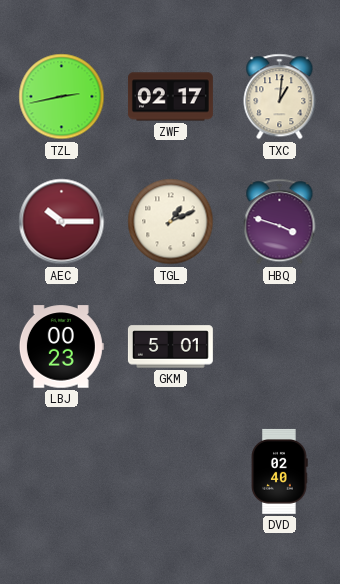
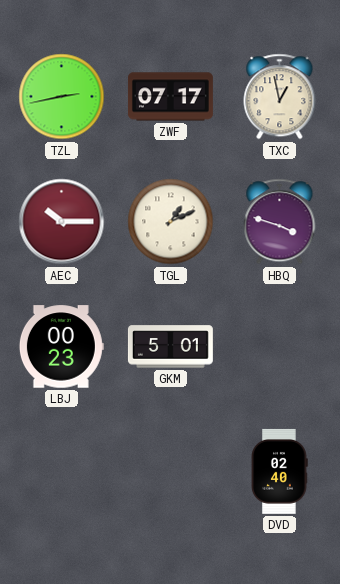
ZWF: 02:17 -> 07:17 (170, 97)
TXC: 1:01 -> 12:58 (280, 97)
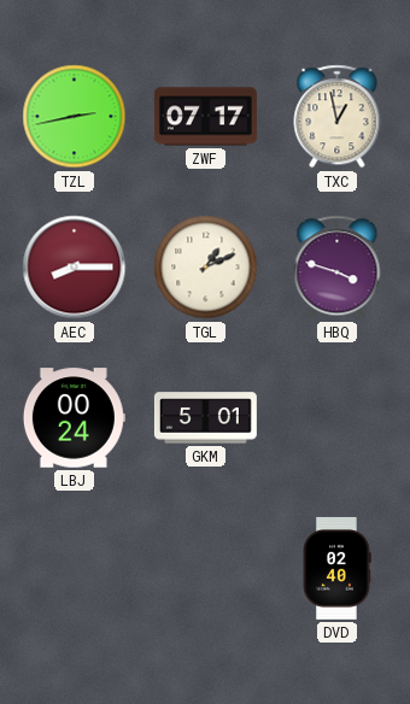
AEC: 10:15 -> 8:15 (75, 268)
LBJ: 00:23 -> 00:24 (74, 418)
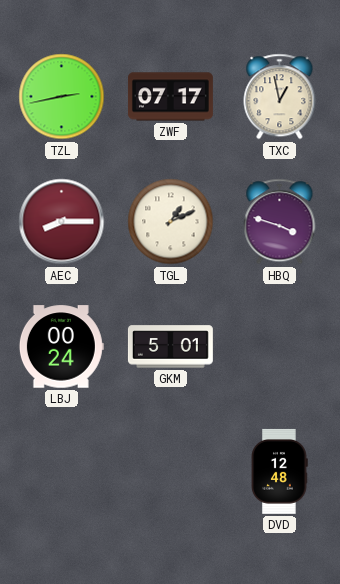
DVD: 02:40 -> 12:48 (279, 471)
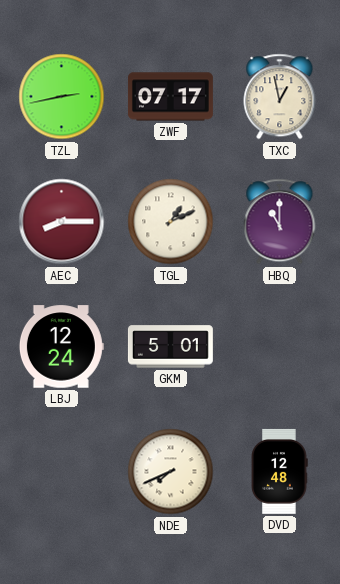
HBQ: 3:48 -> 11:00 (280, 222)
LBJ: 00:24 -> 12:24 (61, 347)
NDE: none -> 7:41 (171, 472)
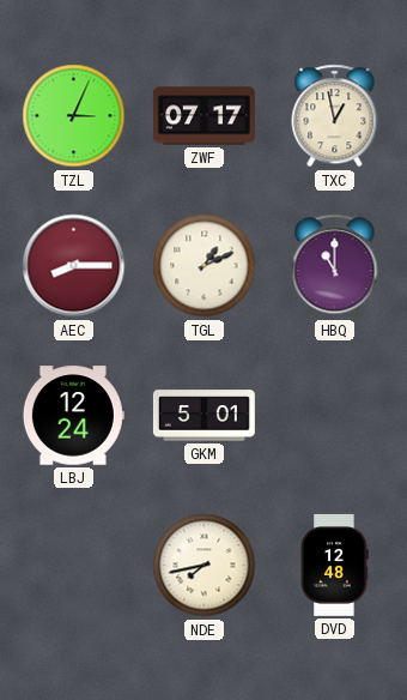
TZL: 2:43 -> 3:04 (74, 116)
NDE: 7:41 -> 7:43 (205, 566)
